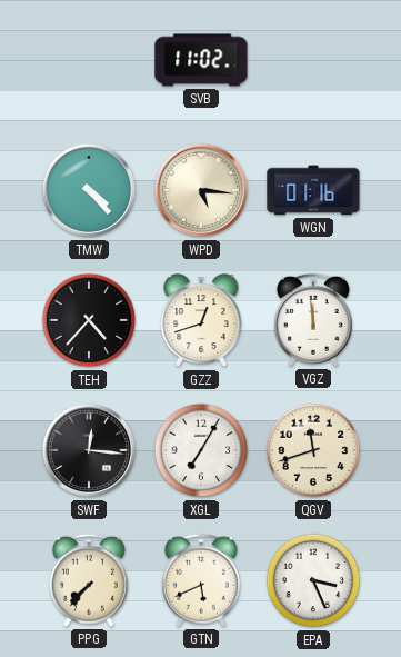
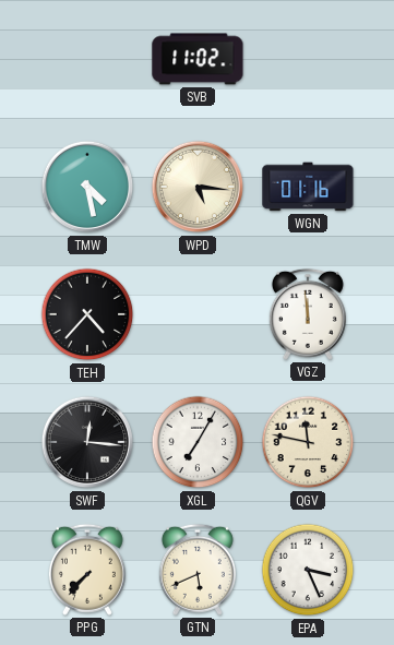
TMW: 4:23 -> 4:28 (87, 187)
GZZ: 12:42 -> none (201, 321)
QGV: 11:42 -> 11:47 (308, 442)
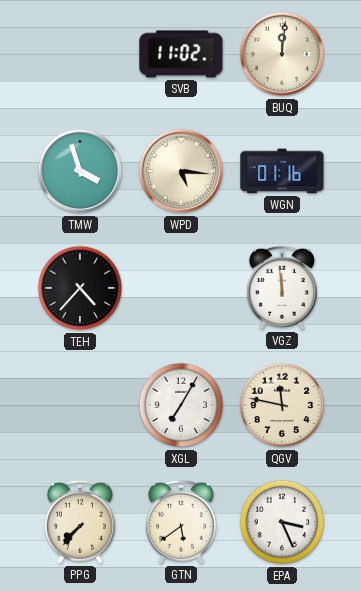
BUQ: none -> 12:01 (282, 54)
TMW: 4:28 -> 3:57 (80, 171)
SWF: 12:16 -> none (87, 442)
GTN: 5:41 -> 5:39 (181, 522)
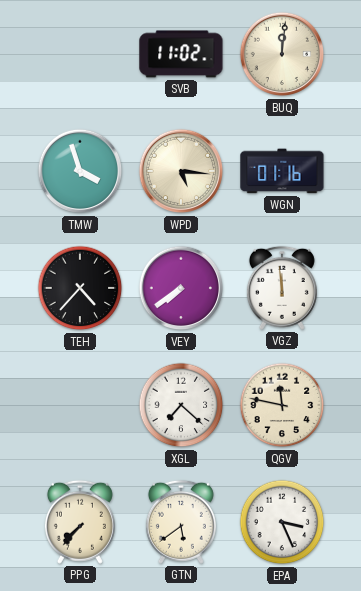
VEY: none -> 7:39 (181, 288)
XGL: 7:05 -> 7:22 (181, 405)
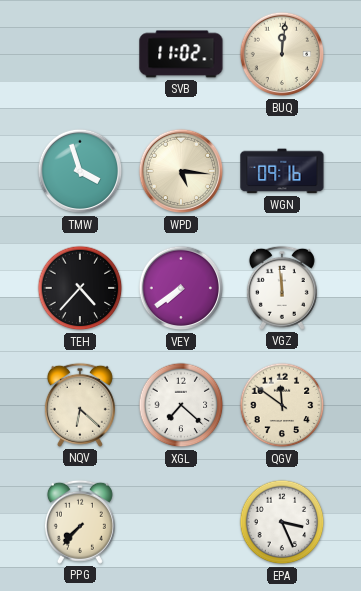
WGN: 01:16 -> 09:16 (282, 171)
NQV: none -> 6:22 (80, 405)
QGV: 11:47 -> 11:51 (282, 405)
GTN: 5:39 -> none (181, 522)
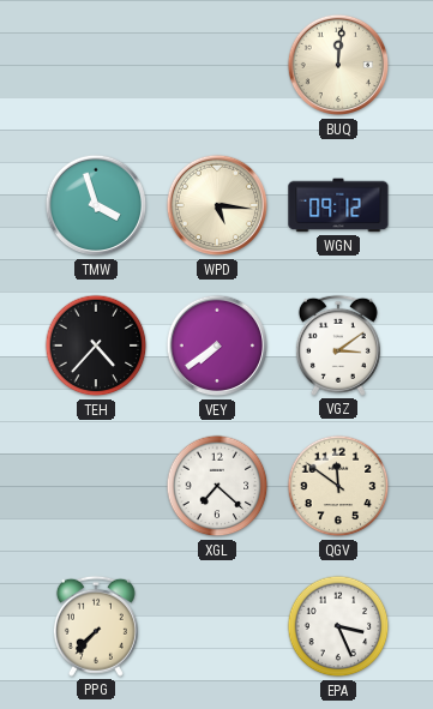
SVB: 11:02 -> none (181, 54)
WGN: 09:16 -> 09:12 (338, 205)
VGZ: 11:59 -> 3:09 (338, 346)
NQV: 6:22 -> none (80, 405)
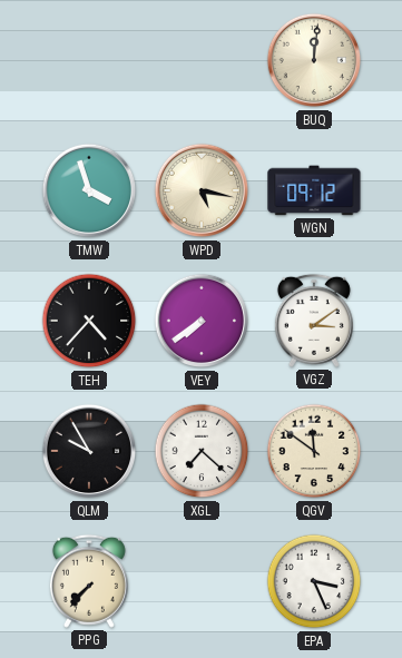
WPD: 5:16 -> 5:17 (202, 190)
QLM: none -> 9:55 (89, 451)
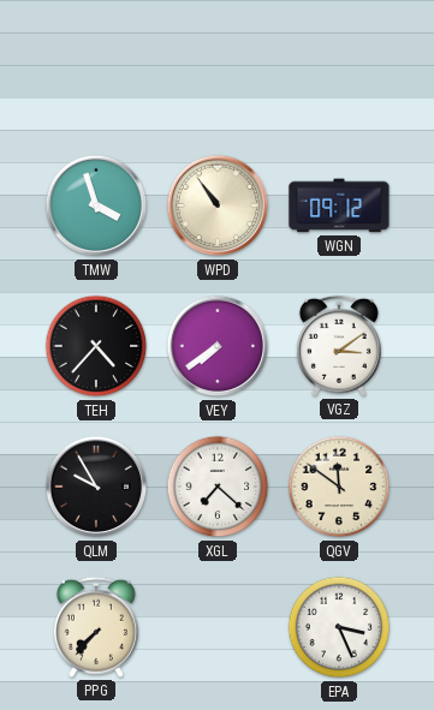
BUQ: 12:01 -> none (314, 60)
WPD: 5:17 -> 10:54 (218, 205)
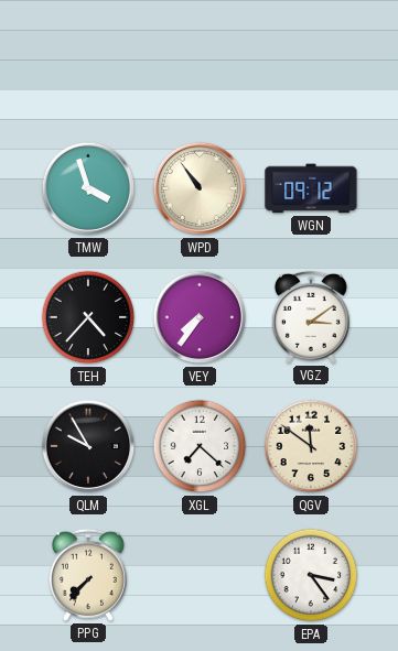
VEY: 7:39 -> 7:36 (200, 317)
EPA: 3:26 -> 3:24 (311, 575)
